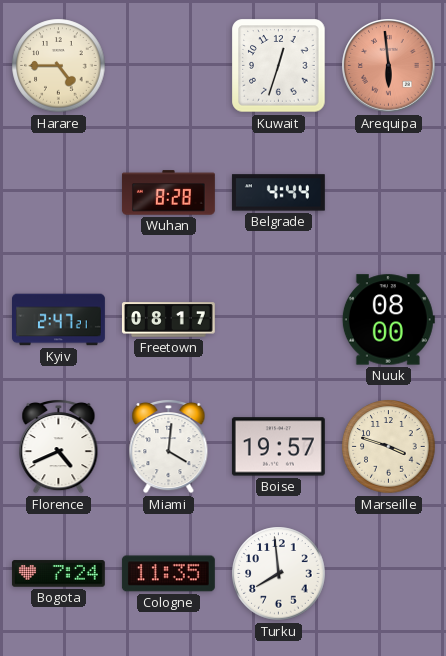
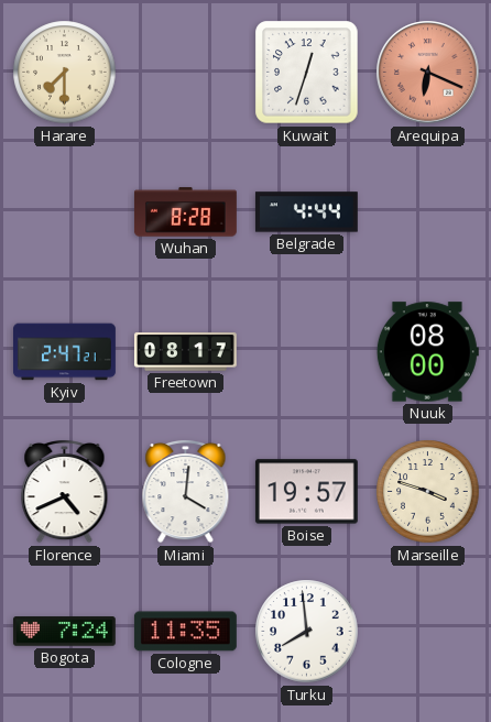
Harare: 4:45 -> 7:30 (65, 73)
Arequipa: 5:59 -> 6:19 (428, 73)
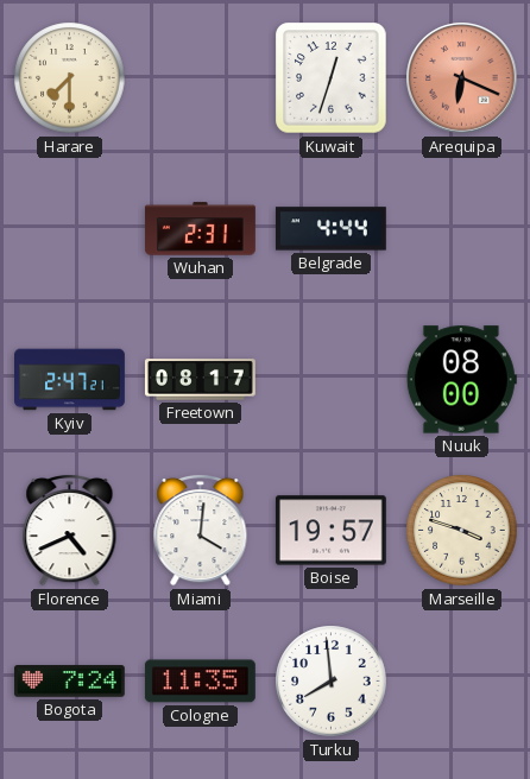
Wuhan: 8:28 -> 2:31 (200, 229)
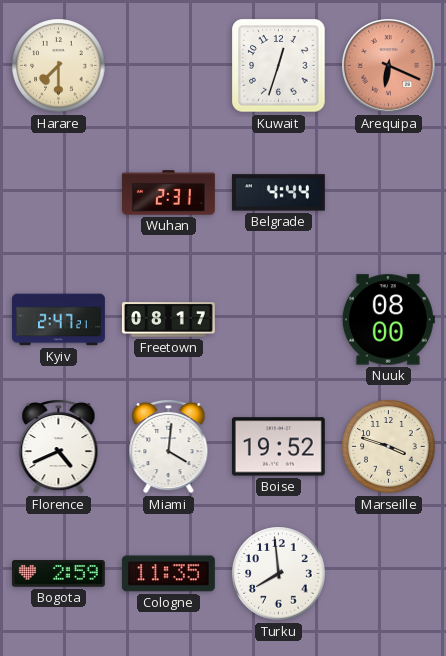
Boise: 19:57 -> 19:52 (278, 447)
Bogota: 7:24 -> 2:59 (58, 574)
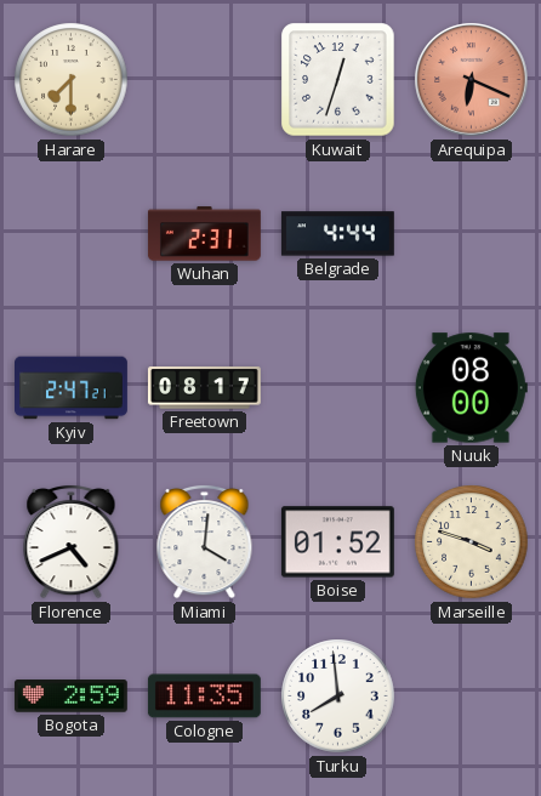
Boise: 19:52 -> 01:52 (337, 542)
